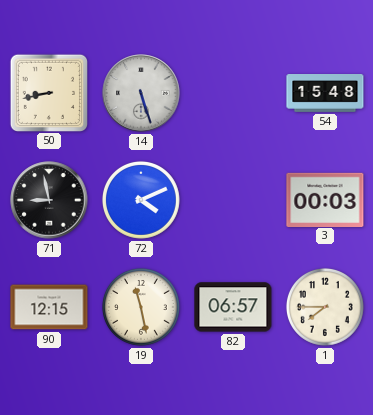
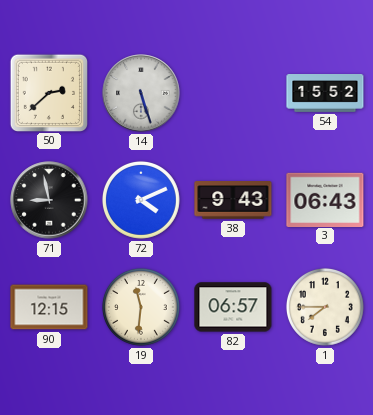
50: 8:43 -> 2:38 (48, 92)
54: 15:48 -> 15:52 (325, 94)
38: none -> 9:43 (233, 201)
3: 00:03 -> 06:43 (325, 199)
19: 11:28 -> 11:31 (141, 307)
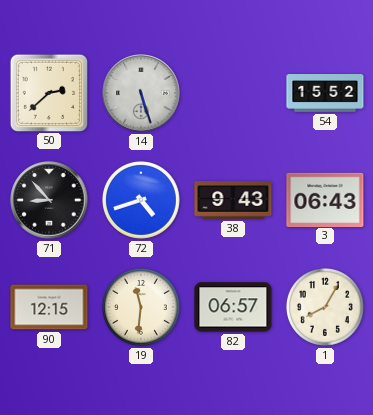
71: 8:58 -> 8:53 (49, 200)
72: 4:11 -> 4:42 (141, 200)
1: 7:45 -> 8:05 (325, 307)
